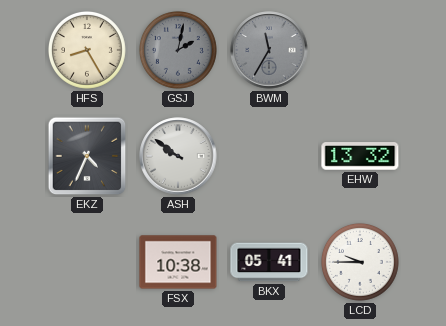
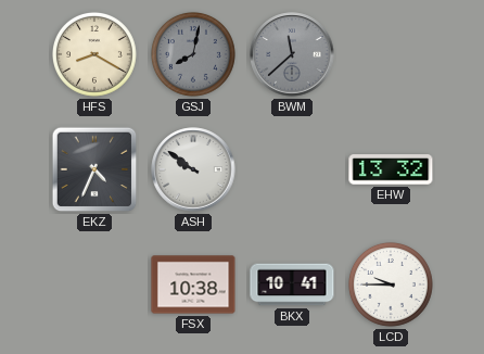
HFS: 8:25 -> 8:20 (94, 54)
GSJ: 2:02 -> 8:02 (193, 54)
BWM: 11:35 -> 11:38 (292, 54)
BKX: 05:41 -> 10:41 (292, 285)
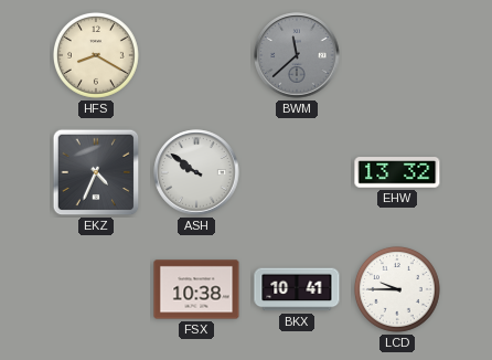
GSJ: 8:02 -> none (193, 54)
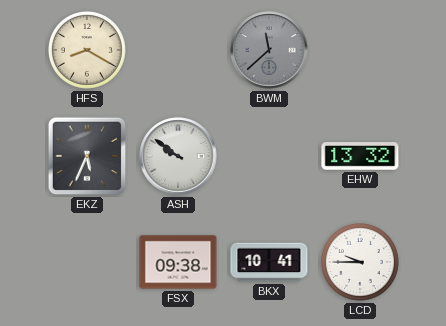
EKZ: 4:34 -> 5:34 (87, 156)
FSX: 10:38 -> 09:38 (178, 262)
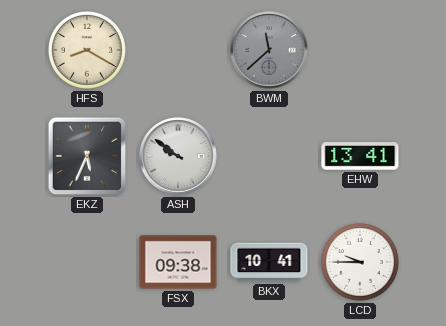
EHW: 13:32 -> 13:41 (360, 156)
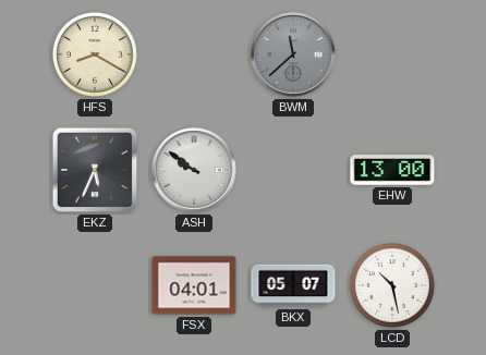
EHW: 13:41 -> 13:00 (392, 170)
FSX: 09:38 -> 04:01 (194, 285)
BKX: 10:41 -> 05:07 (293, 285)
LCD: 9:45 -> 10:28 (392, 285)
